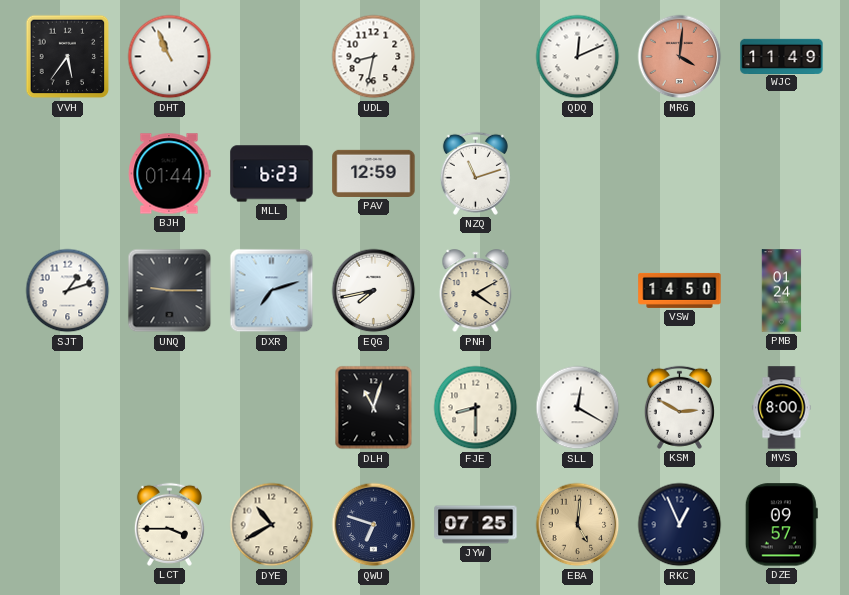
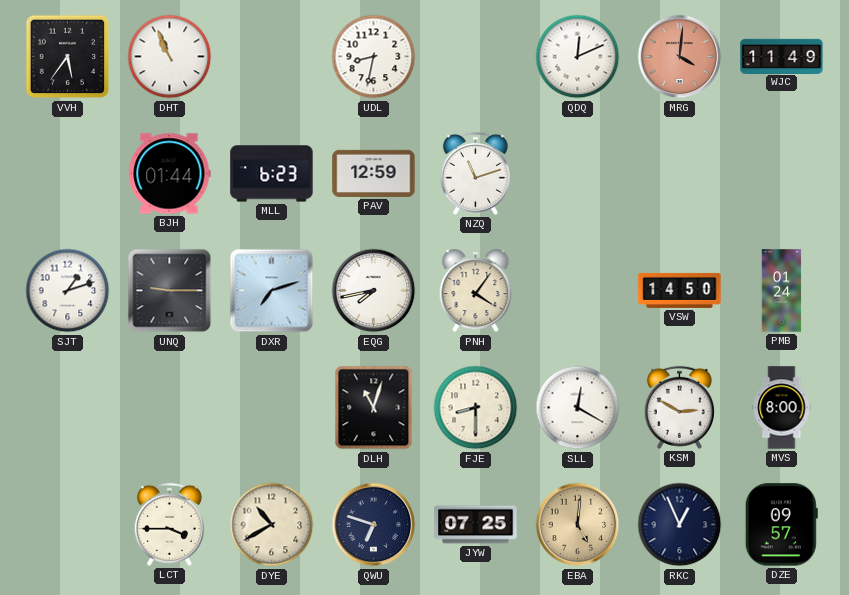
PNH: 4:10 -> 4:06 (476, 291)
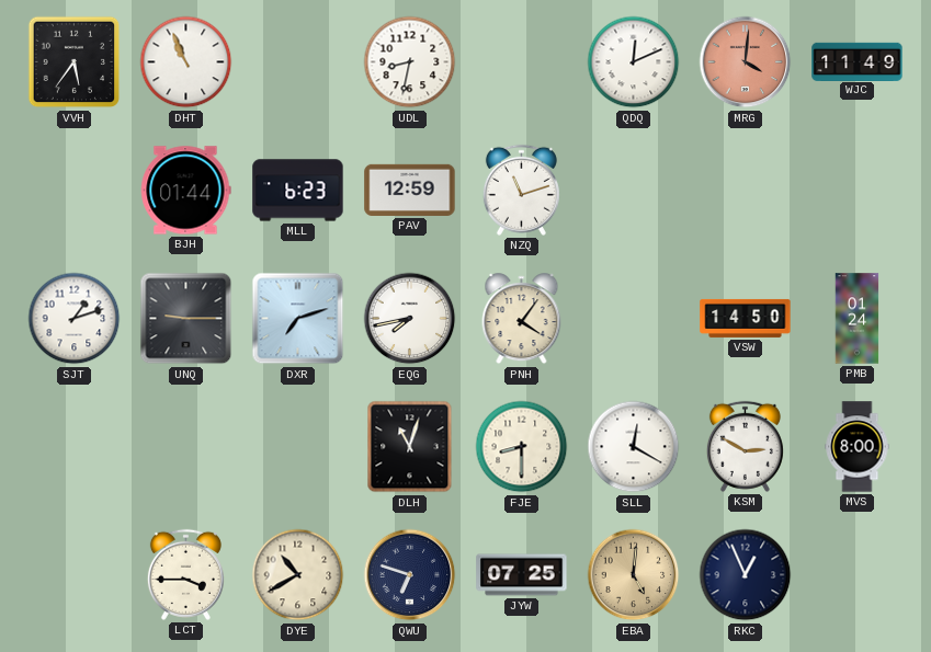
DZE: 09:57 -> none (781, 525)
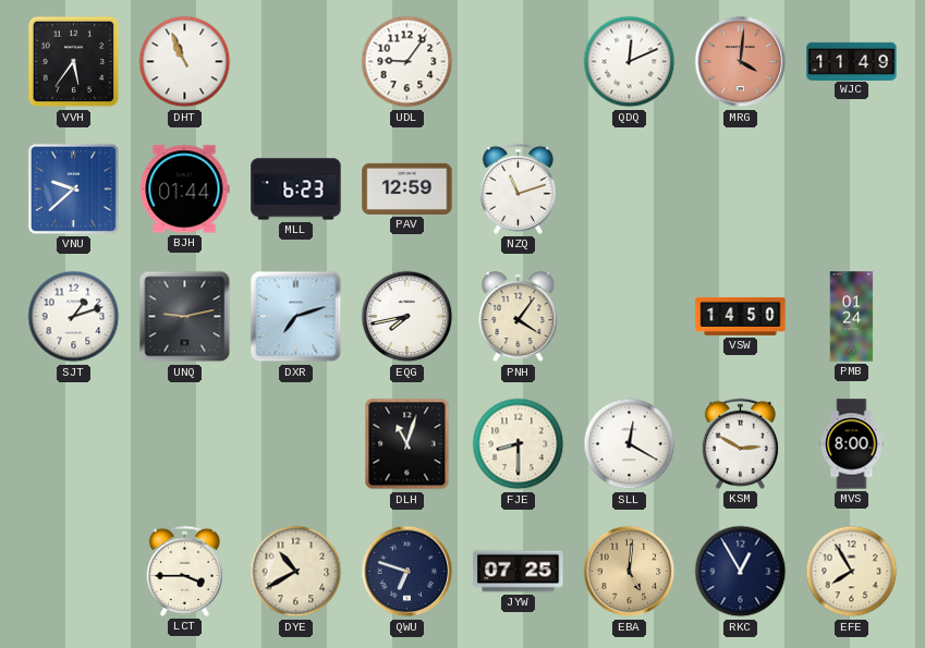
UDL: 8:32 -> 9:06 (407, 62)
VNU: none -> 9:38 (73, 188)
UNQ: 9:15 -> 9:13 (185, 317)
RKC: 12:56 -> 12:55 (741, 572)
EFE: none -> 7:55 (852, 572)
